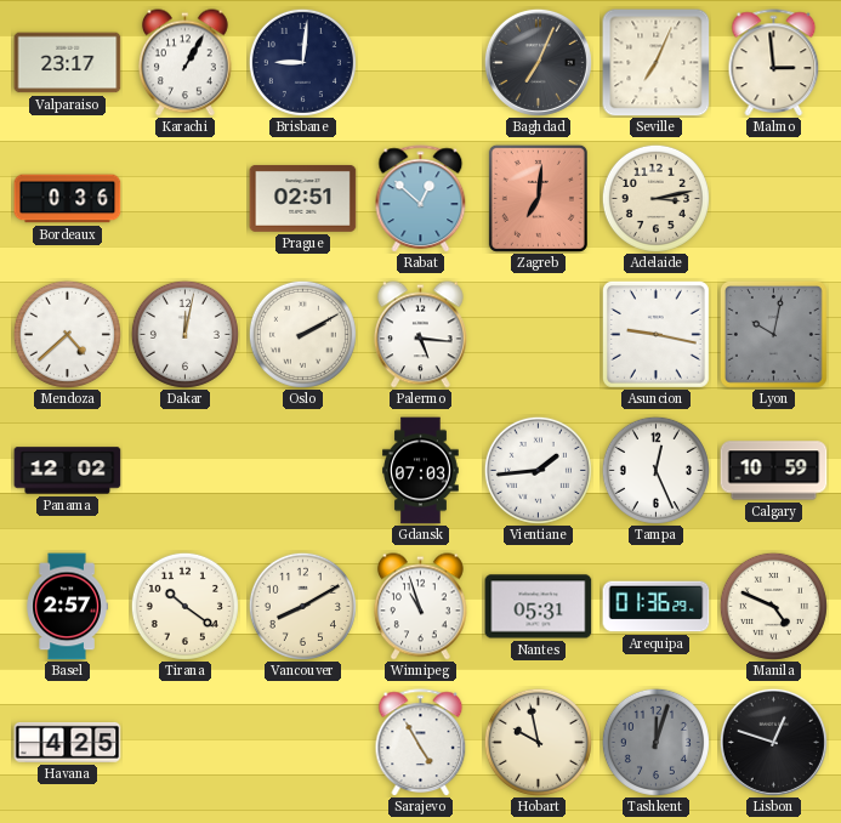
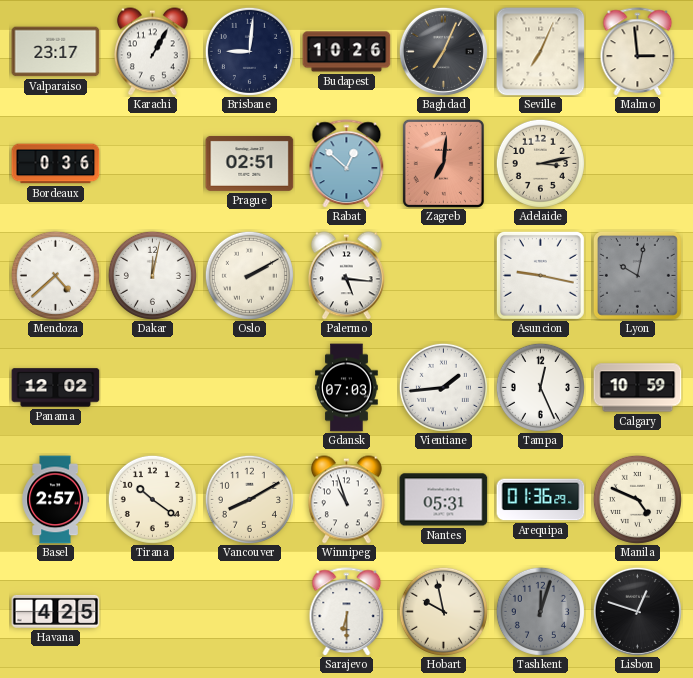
Budapest: none -> 10:26 (347, 52)
Sarajevo: 4:55 -> 6:30 (347, 612)
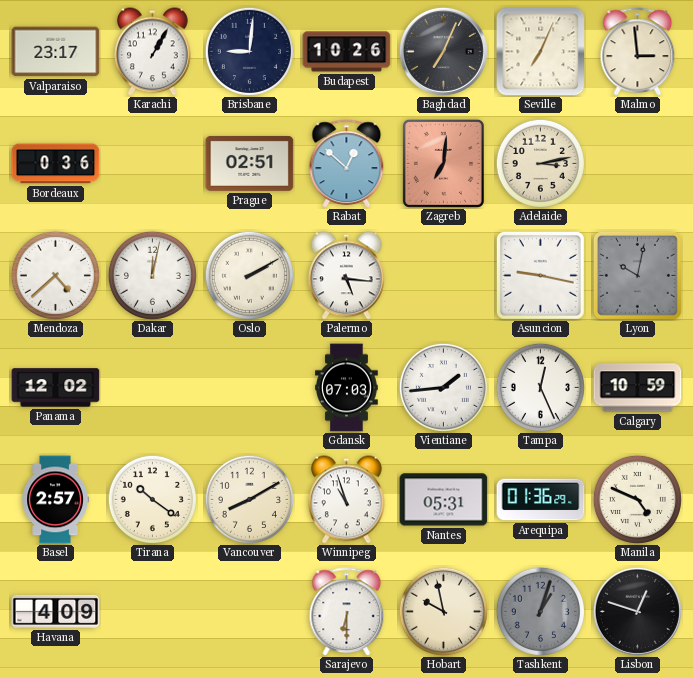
Havana: 4:25 -> 4:09 (56, 611)
Tashkent: 12:03 -> 1:03 (540, 611)
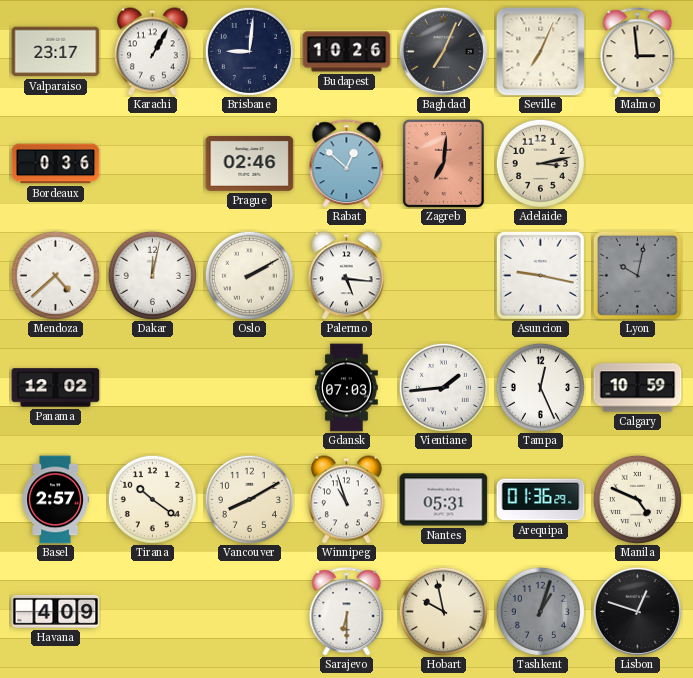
Prague: 02:51 -> 02:46 (250, 164)
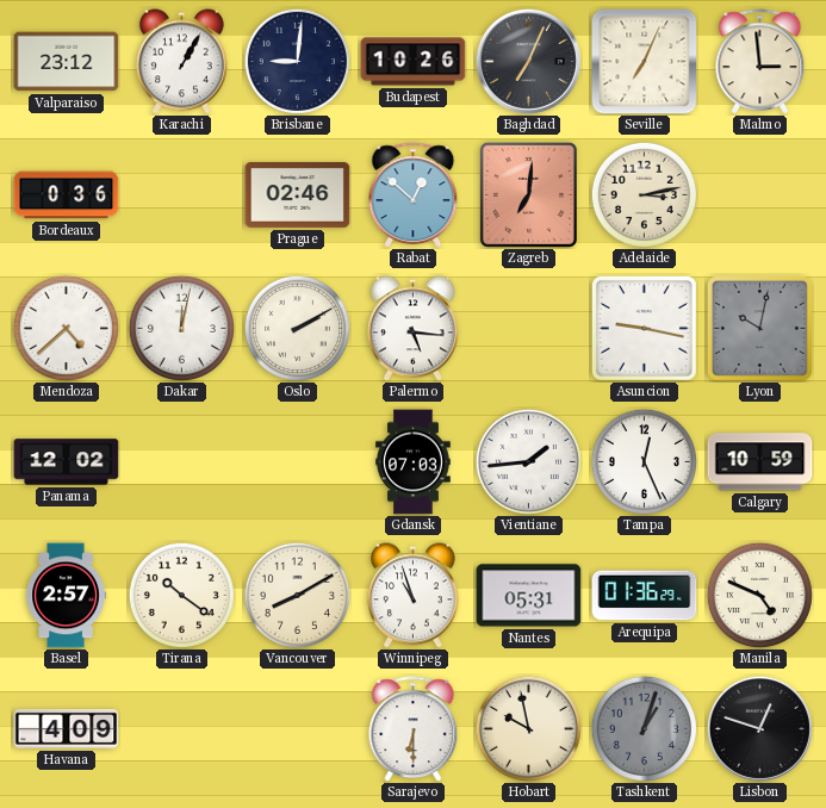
Valparaiso: 23:17 -> 23:12 (67, 62)
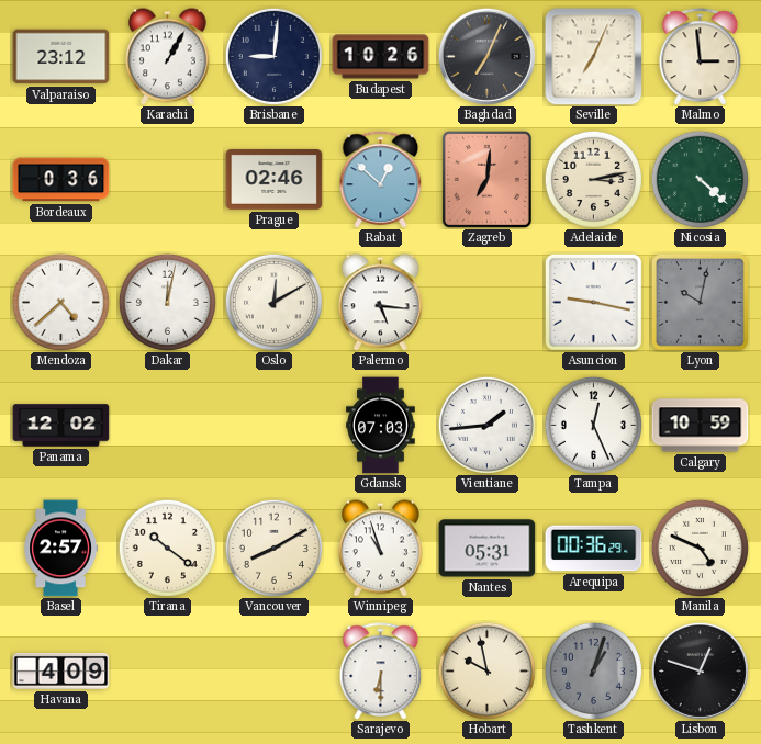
Nicosia: none -> 4:22 (700, 179)
Oslo: 2:10 -> 12:10 (273, 302)
Arequipa: 01:36 -> 00:36 (594, 549)
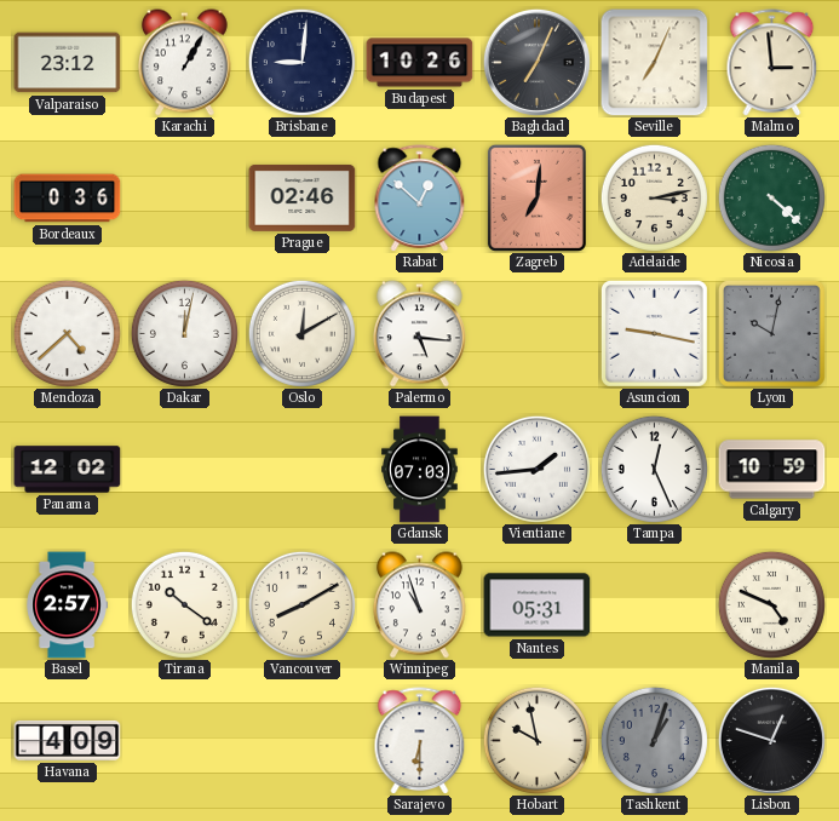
Arequipa: 00:36 -> none (594, 549)
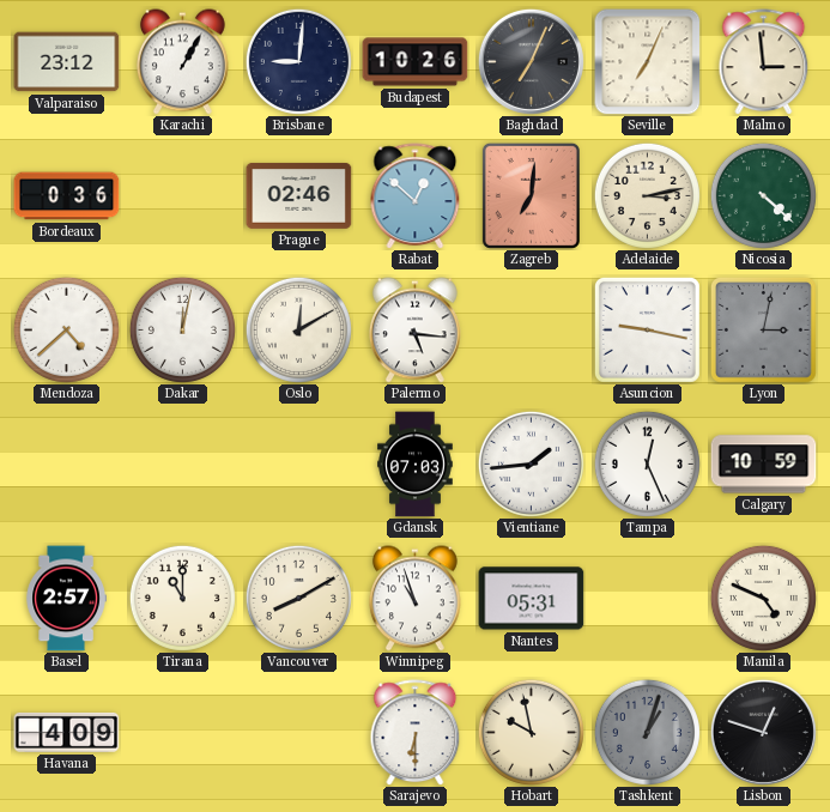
Lyon: 10:02 -> 3:02 (763, 329)
Panama: 12:02 -> none (68, 470)
Tirana: 10:21 -> 11:00 (182, 598)
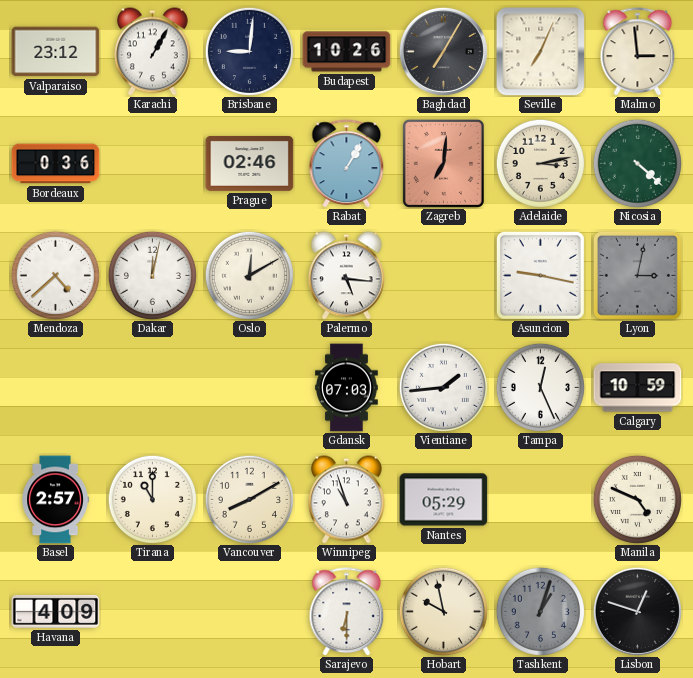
Baghdad: 7:04 -> 7:05 (443, 51)
Rabat: 12:52 -> 1:05 (347, 164)
Nantes: 05:31 -> 05:29 (444, 500)
